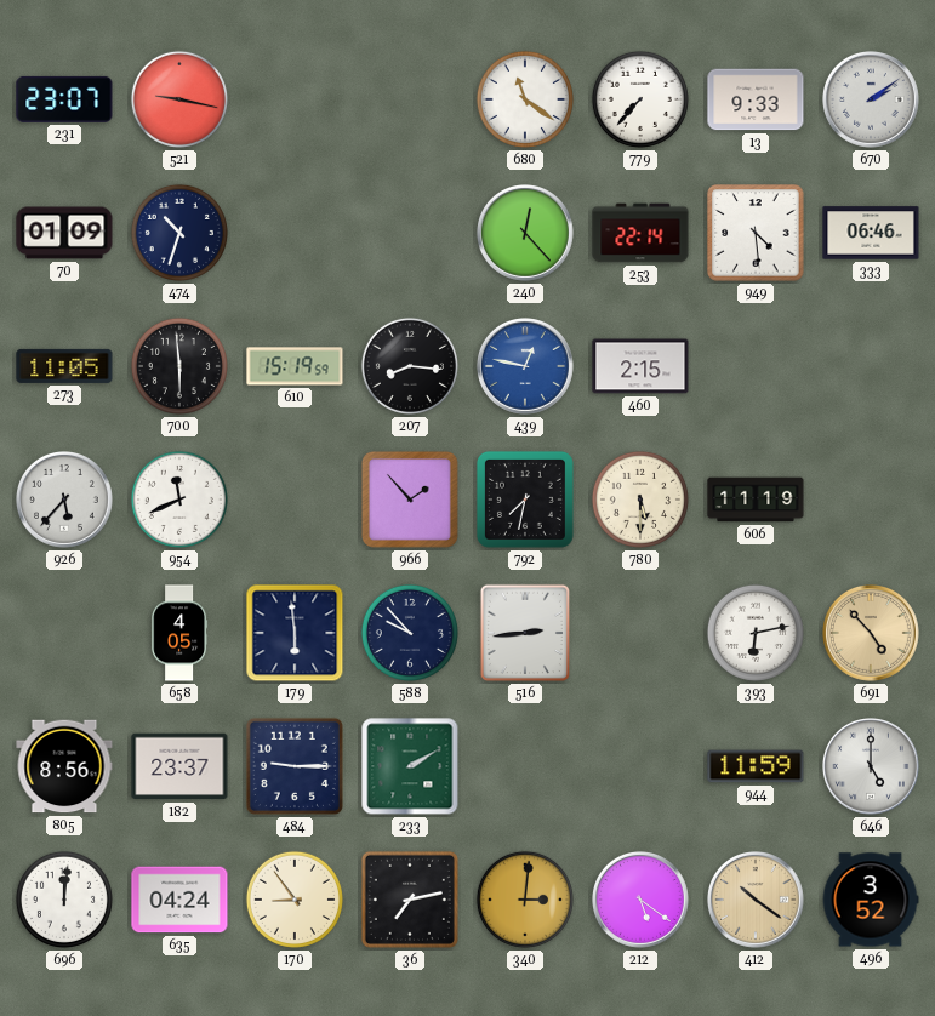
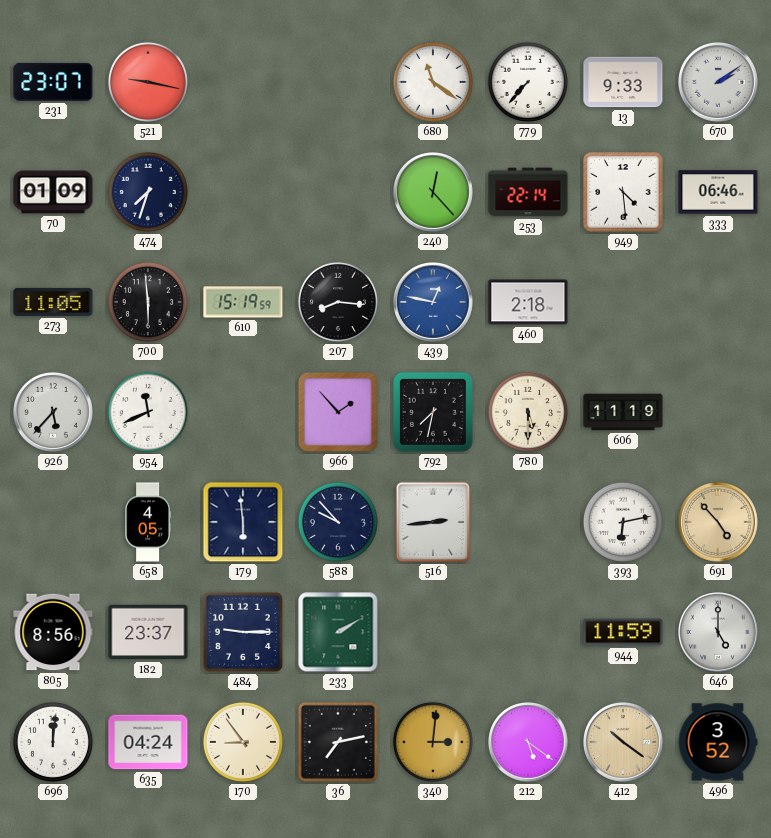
474: 10:33 -> 7:33 (148, 192)
460: 2:15 -> 2:18 (528, 302)
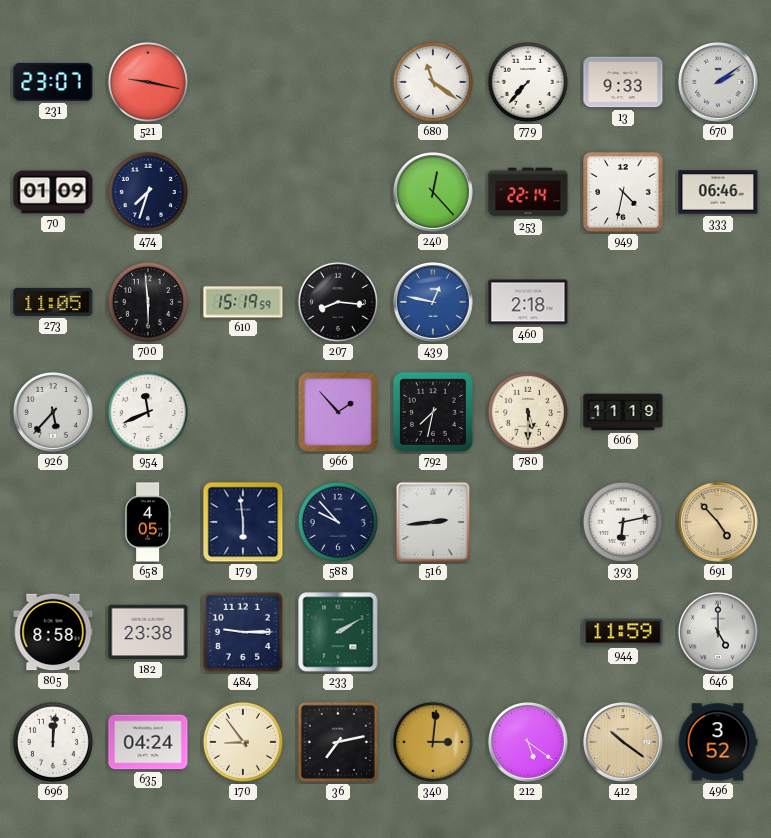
949: 4:29 -> 4:32 (623, 192)
805: 8:56 -> 8:58 (53, 632)
182: 23:37 -> 23:38 (148, 632)
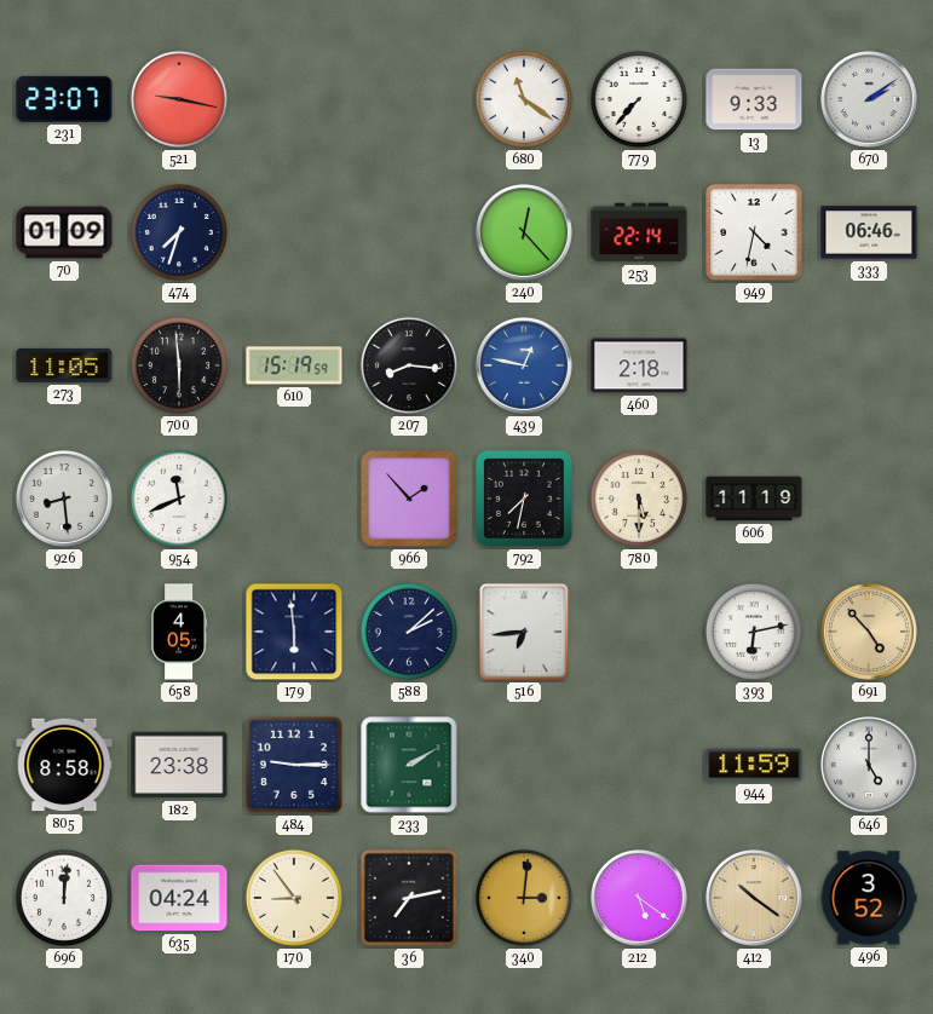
926: 5:37 -> 8:29 (65, 500)
588: 9:53 -> 2:08 (409, 632)
516: 2:44 -> 6:44 (523, 632)
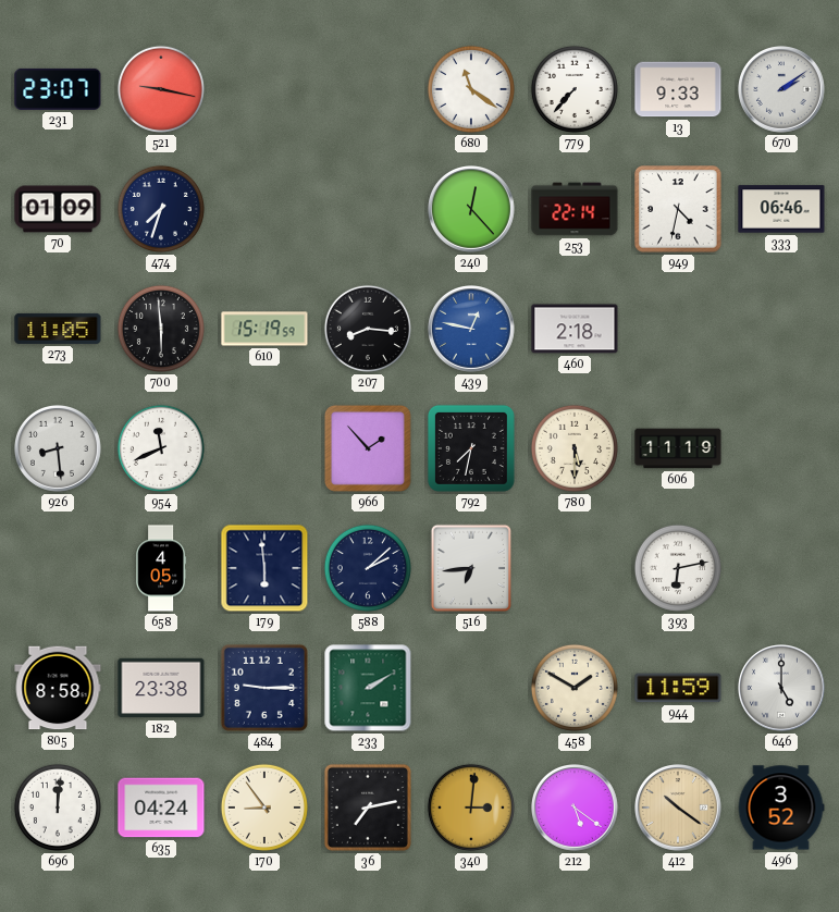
691: 4:53 -> none (870, 633)
458: none -> 1:50 (575, 688)
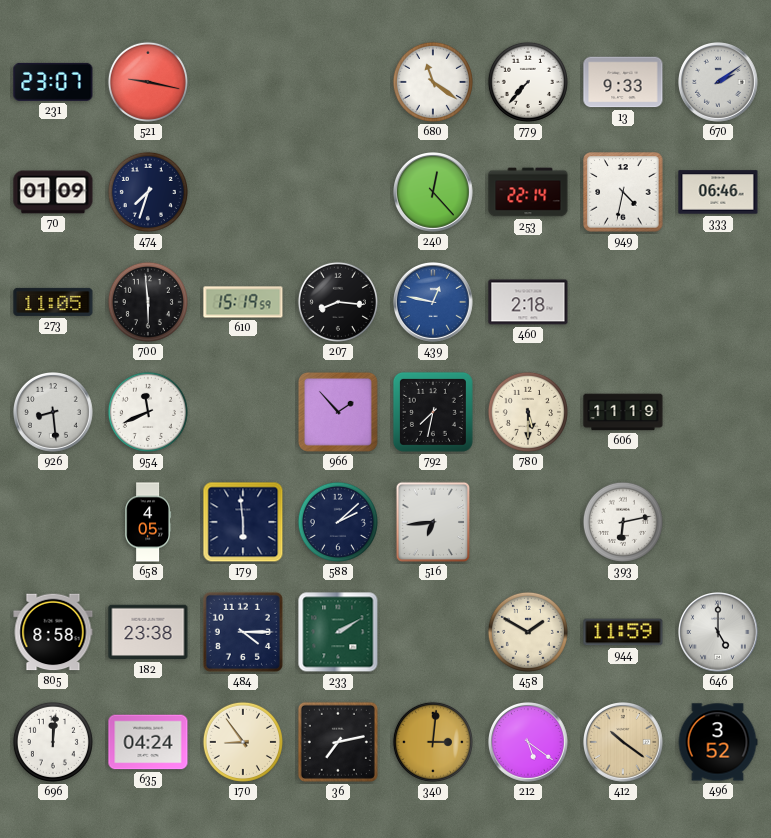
484: 9:15 -> 4:15 (243, 632)
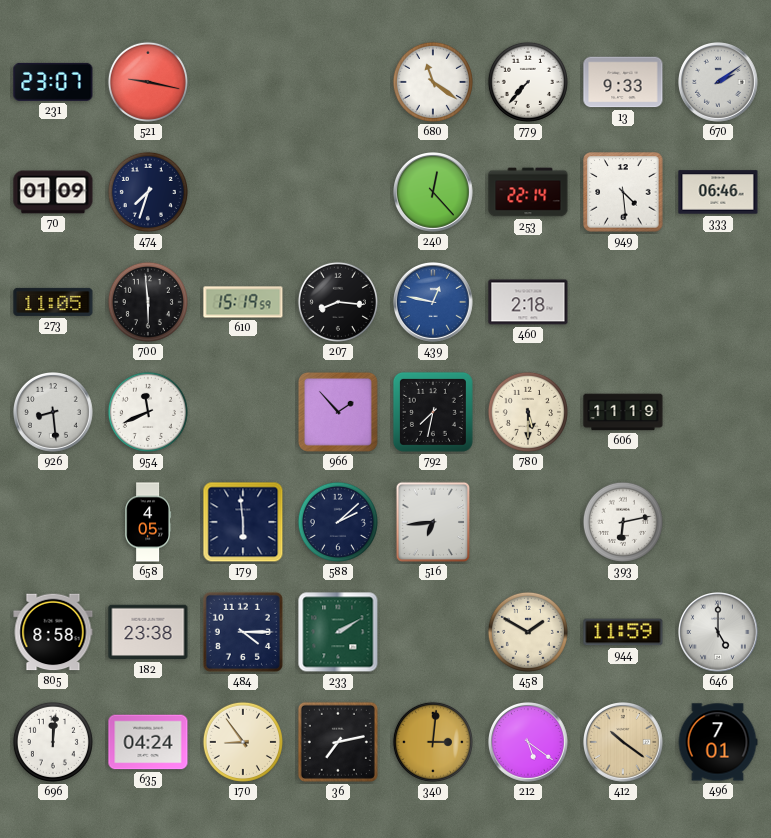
949: 4:32 -> 4:29 (623, 192)
496: 3:52 -> 7:01 (718, 742)
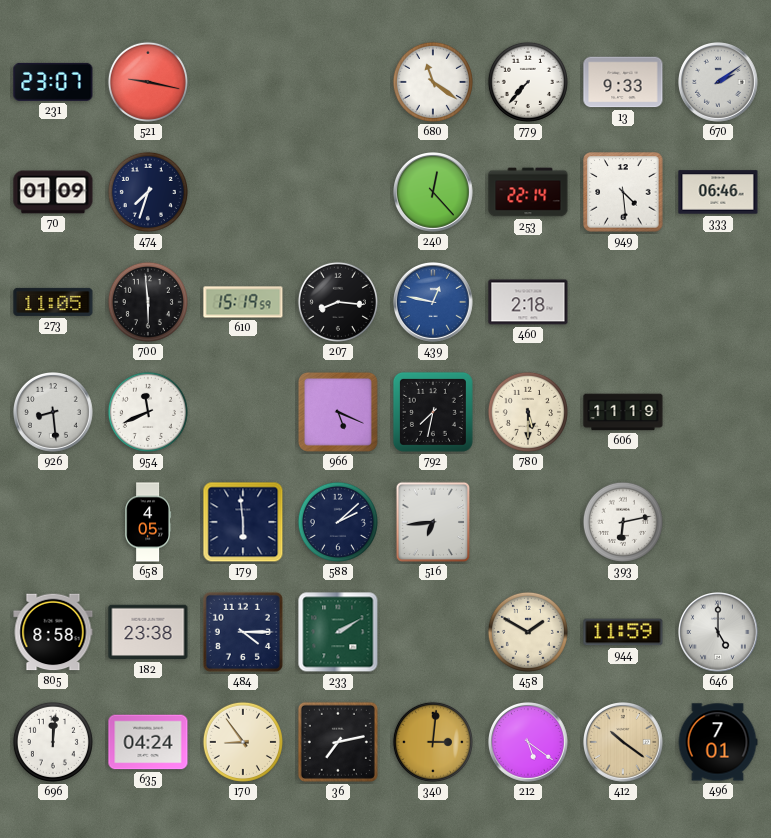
966: 1:53 -> 5:19 (338, 412)
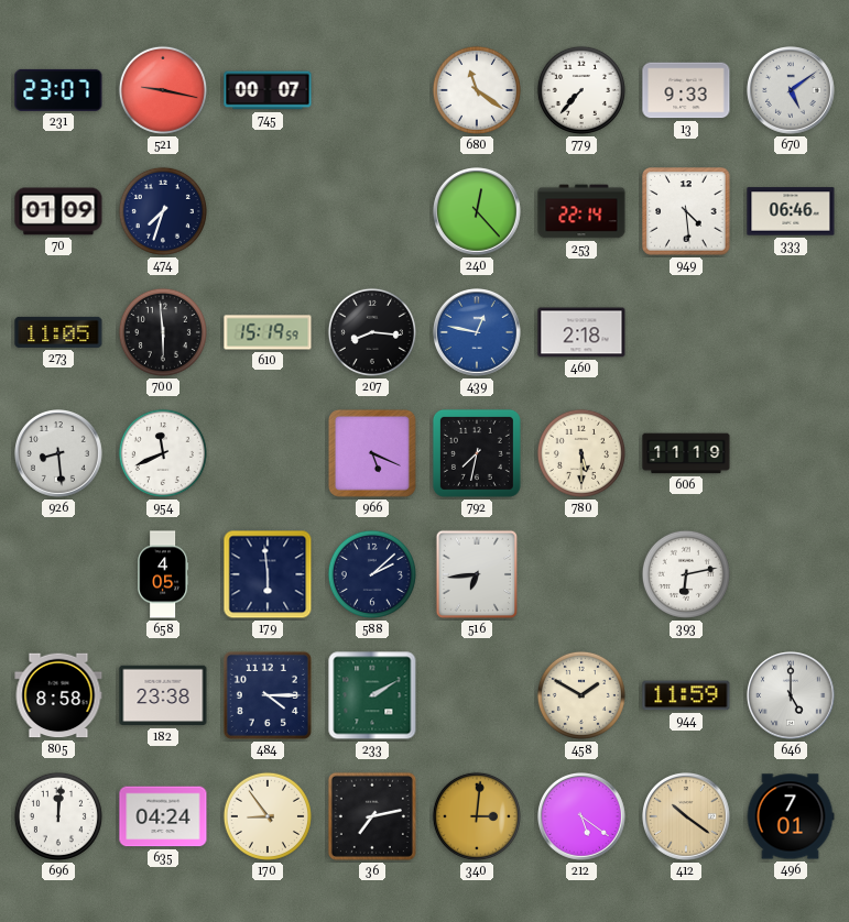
745: none -> 00:07 (268, 90)
670: 2:09 -> 5:09 (792, 91)
